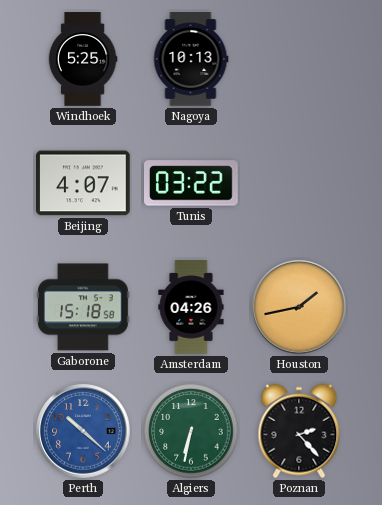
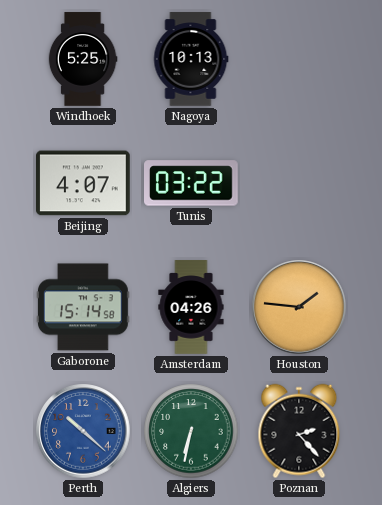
Gaborone: 15:18 -> 15:14 (84, 307)
Houston: 1:43 -> 1:46 (299, 307)
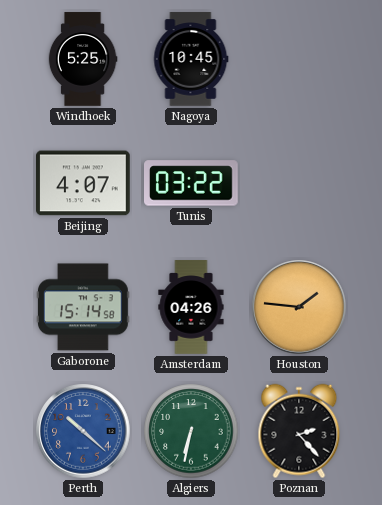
Nagoya: 10:13 -> 10:45 (191, 59)
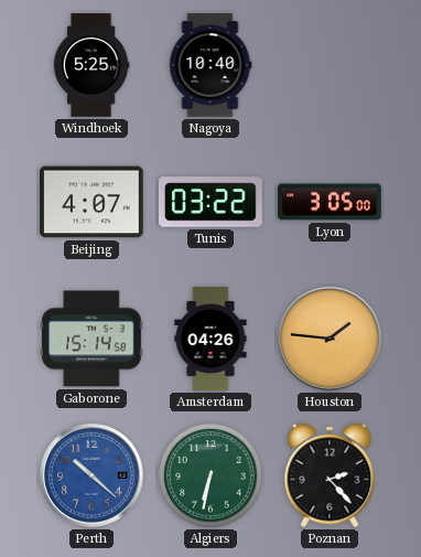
Nagoya: 10:45 -> 10:40 (210, 65)
Lyon: none -> 3:05 (331, 202)
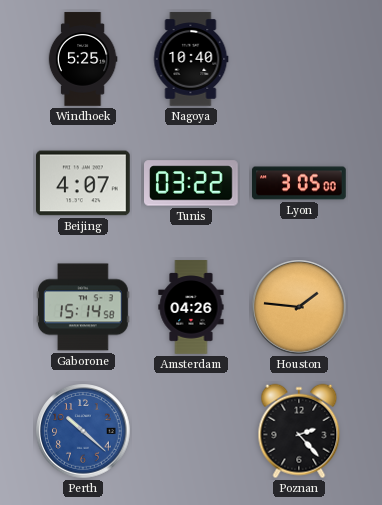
Algiers: 6:32 -> none (210, 475)
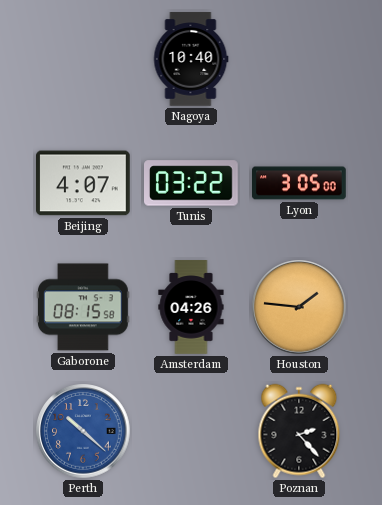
Windhoek: 5:25 -> none (83, 59)
Gaborone: 15:14 -> 08:15 (84, 307)
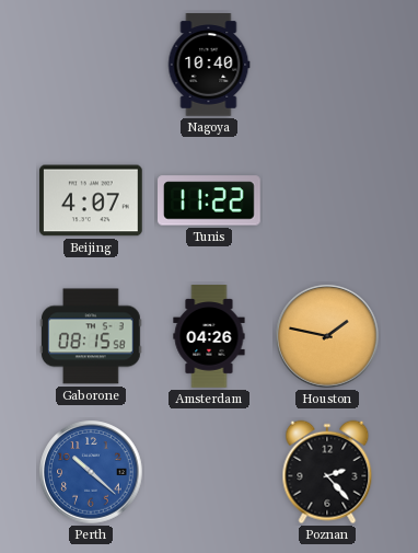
Tunis: 03:22 -> 11:22 (210, 200)
Lyon: 3:05 -> none (300, 183)
Houston: 1:46 -> 1:47 (327, 336)
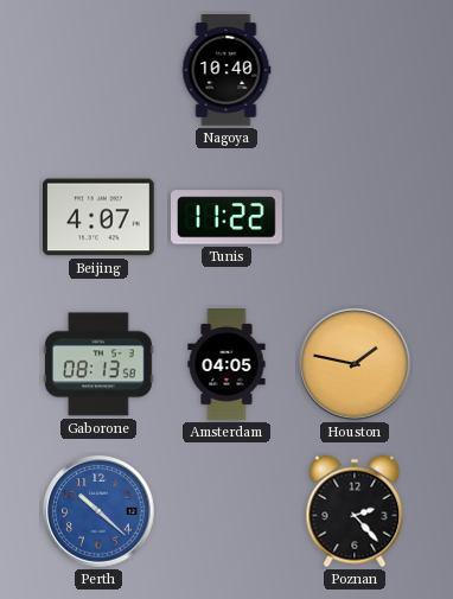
Gaborone: 08:15 -> 08:13 (100, 364)
Amsterdam: 04:26 -> 04:05 (226, 364)
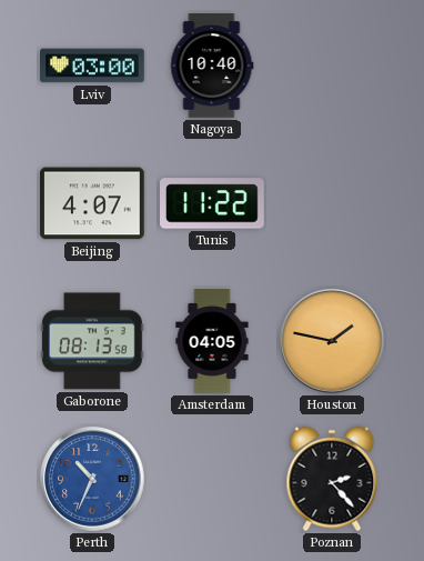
Lviv: none -> 03:00 (92, 66)
Perth: 10:22 -> 10:34 (92, 479)
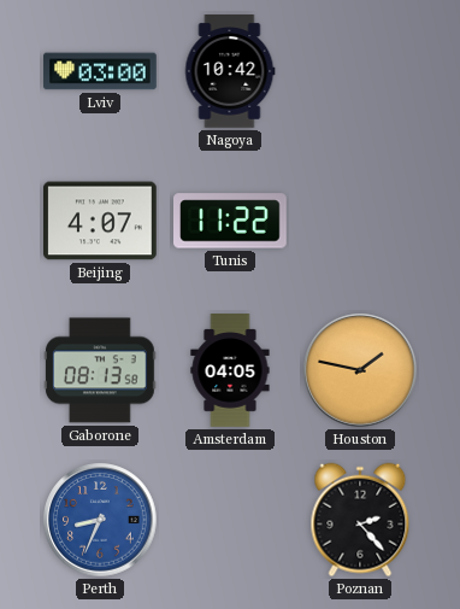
Nagoya: 10:40 -> 10:42 (230, 71)
Perth: 10:34 -> 8:34 (100, 520)
